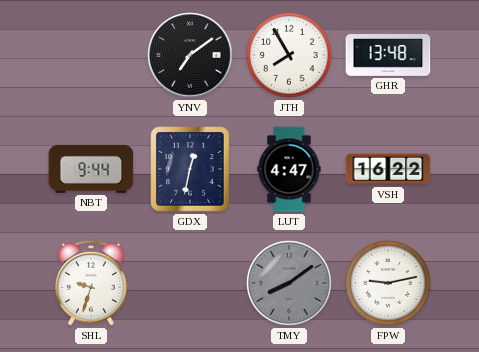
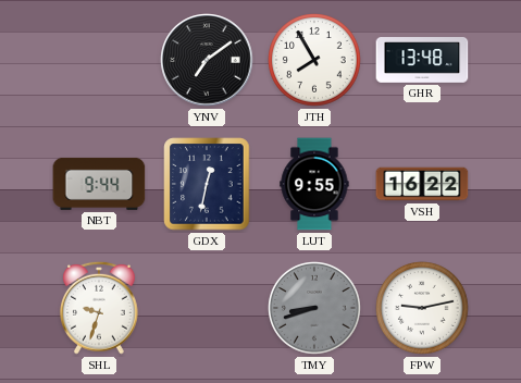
LUT: 4:47 -> 9:55 (314, 184)
TMY: 8:09 -> 8:42 (315, 309)
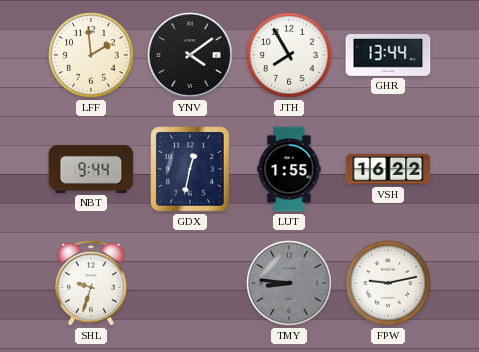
LFF: none -> 1:59 (92, 56)
YNV: 7:09 -> 4:09 (190, 55)
GHR: 13:48 -> 13:44 (388, 56)
LUT: 9:55 -> 1:55 (289, 169)
TMY: 8:42 -> 8:46 (290, 284)
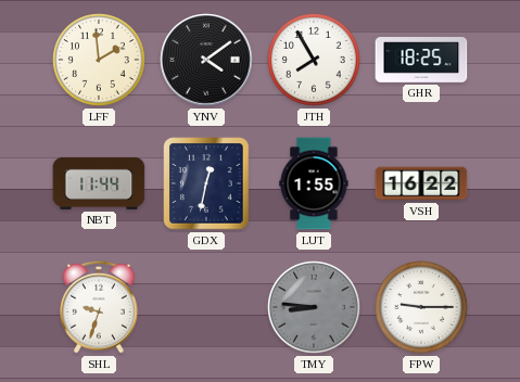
GHR: 13:44 -> 18:25 (421, 61)
NBT: 9:44 -> 11:44 (99, 183)
FPW: 9:13 -> 9:15 (422, 308)
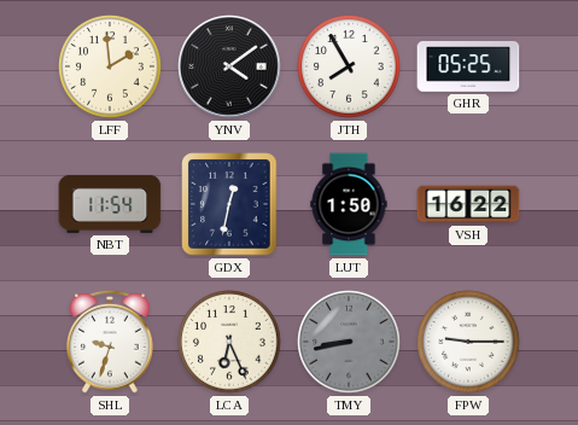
GHR: 18:25 -> 05:25 (468, 68)
NBT: 11:44 -> 11:54 (110, 204)
LUT: 1:55 -> 1:50 (349, 204)
LCA: none -> 6:26 (230, 343)
TMY: 8:46 -> 8:43 (350, 343)
